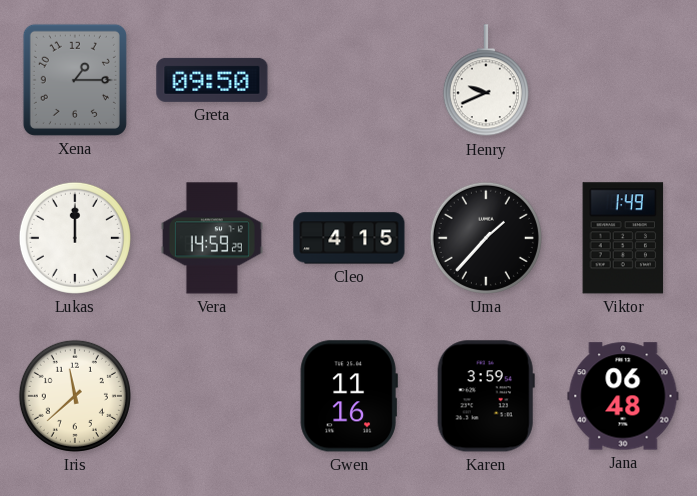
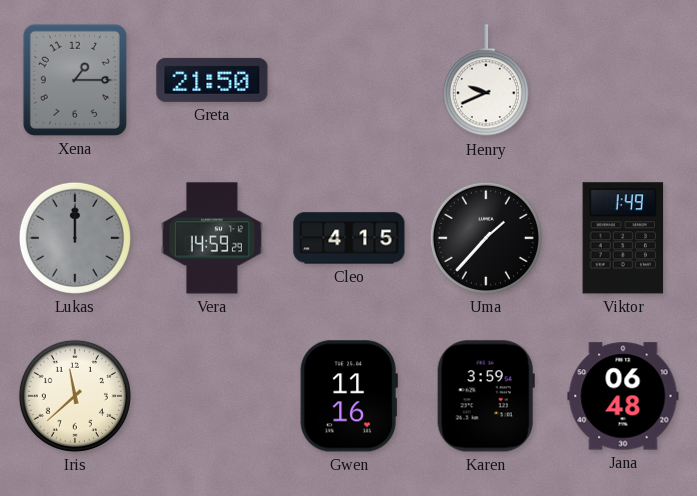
Greta: 09:50 -> 21:50 (212, 80)
Lukas dial: white -> grey (75, 238)
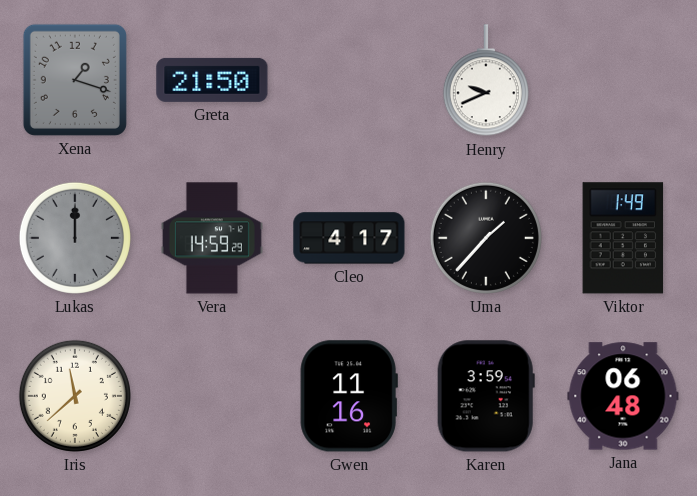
Xena: 1:15 -> 1:18 (75, 80)
Cleo: 4:15 -> 4:17 (349, 238)
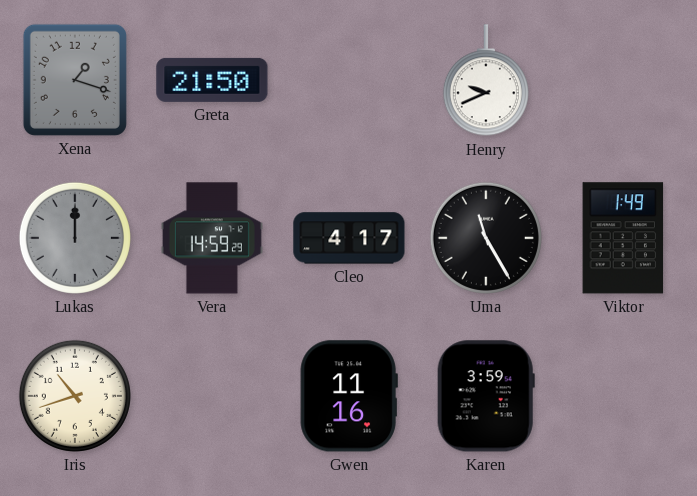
Uma: 1:37 -> 11:25 (486, 238)
Iris: 11:38 -> 10:42 (75, 396)
Jana: 06:48 -> none (623, 396)
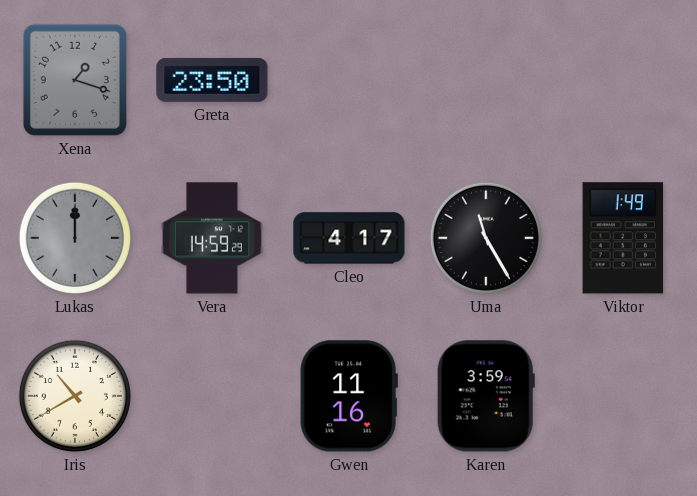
Greta: 21:50 -> 23:50 (212, 80)
Henry: 9:41 -> none (486, 81)
Iris: 10:42 -> 10:40 (75, 396)
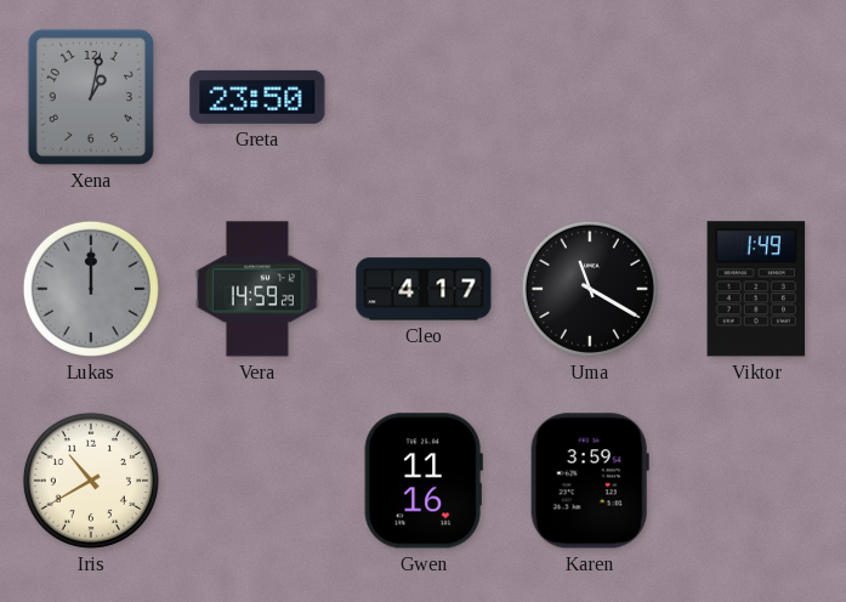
Xena: 1:18 -> 1:02 (91, 97)
Uma: 11:25 -> 11:20 (590, 289)
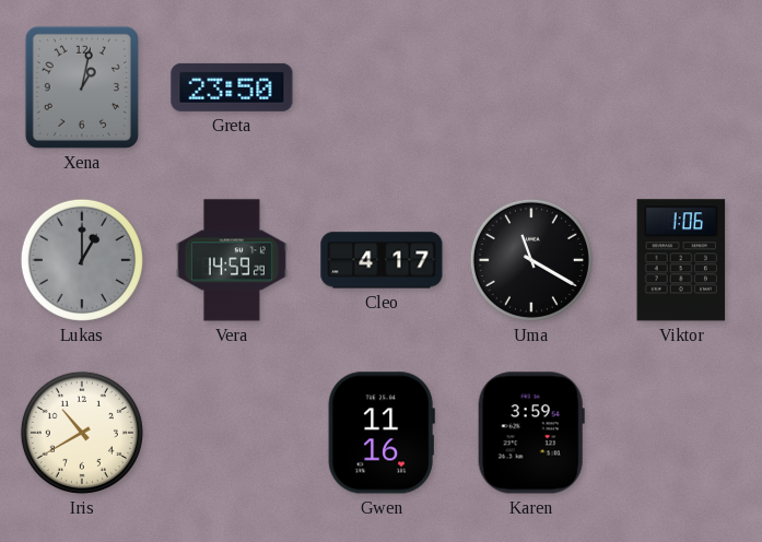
Lukas: 12:00 -> 1:00 (82, 260)
Viktor: 1:49 -> 1:06 (681, 260)
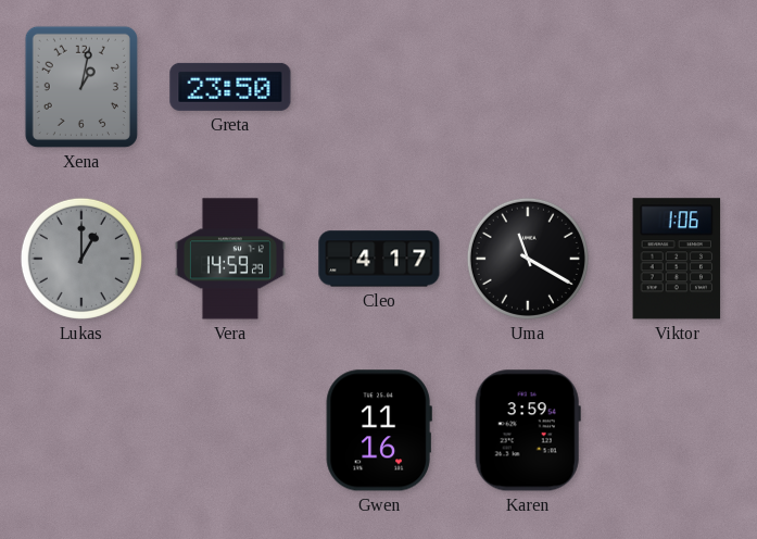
Iris: 10:40 -> none (82, 433)
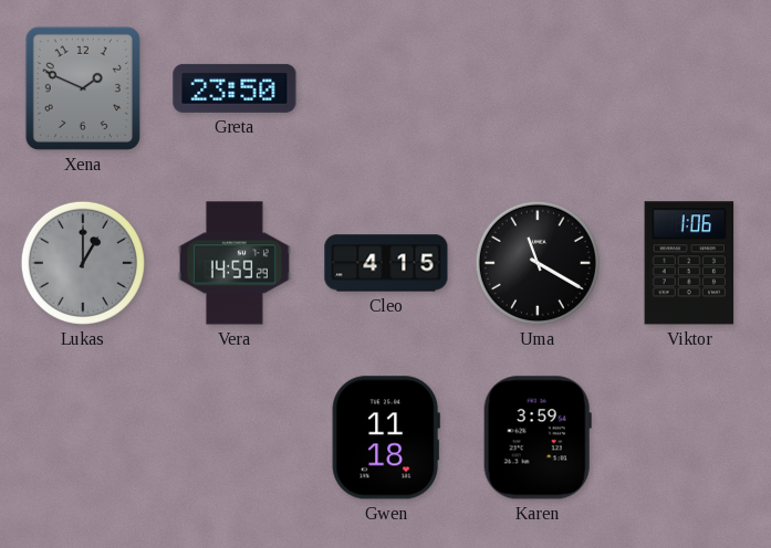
Xena: 1:02 -> 1:49 (83, 88)
Cleo: 4:17 -> 4:15 (386, 263)
Gwen: 11:16 -> 11:18 (386, 438)
